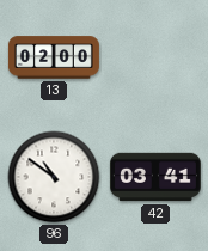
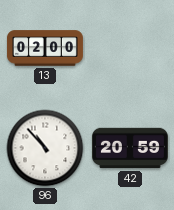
96: 10:51 -> 10:53 (45, 148)
42: 03:41 -> 20:59 (130, 148)
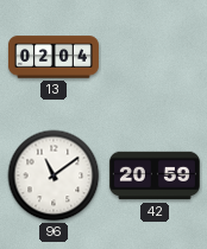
13: 02:00 -> 02:04 (54, 57)
96: 10:53 -> 11:09 (54, 175)
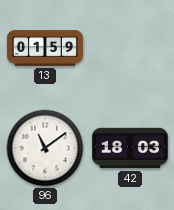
13: 02:04 -> 01:59 (45, 48)
42: 20:59 -> 18:03 (130, 148)
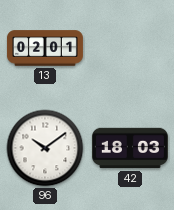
13: 01:59 -> 02:01 (45, 48)
96: 11:09 -> 10:09 (45, 148)
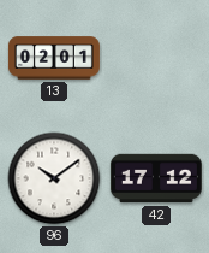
42: 18:03 -> 17:12 (156, 178)
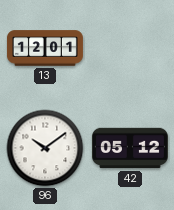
13: 02:01 -> 12:01 (45, 48)
42: 17:12 -> 05:12 (130, 148)
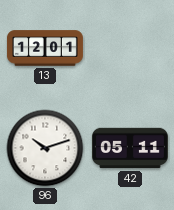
96: 10:09 -> 10:12 (45, 148)
42: 05:12 -> 05:11 (130, 148)
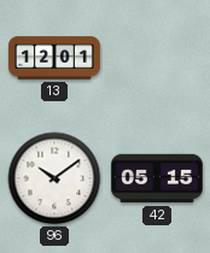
96: 10:12 -> 10:09 (54, 178)
42: 05:11 -> 05:15 (157, 178)
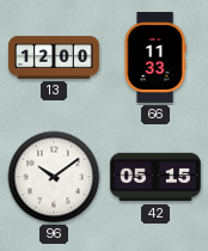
13: 12:01 -> 12:00 (54, 57)
66: none -> 11:33 (155, 57)
